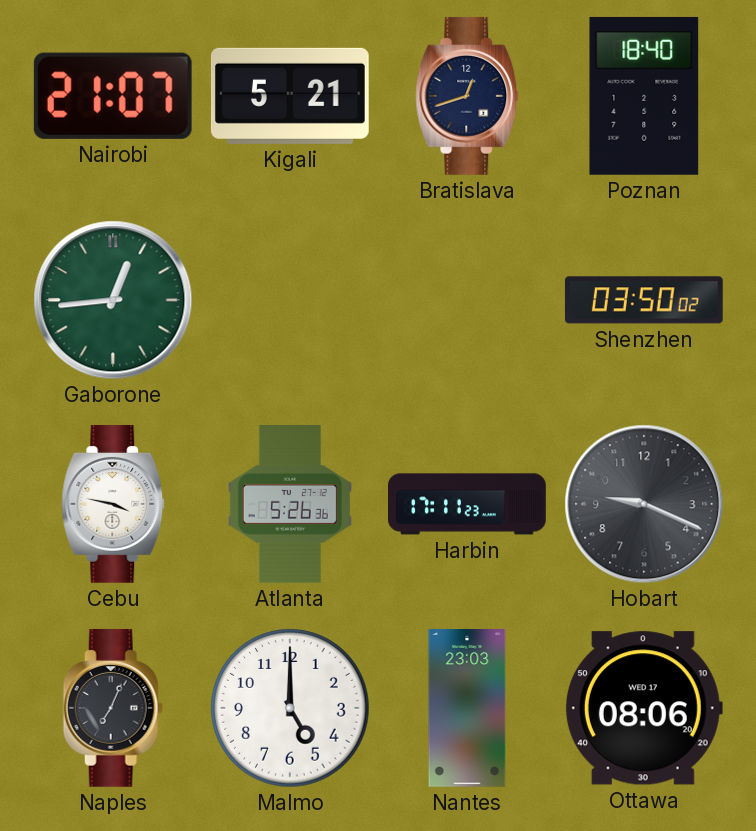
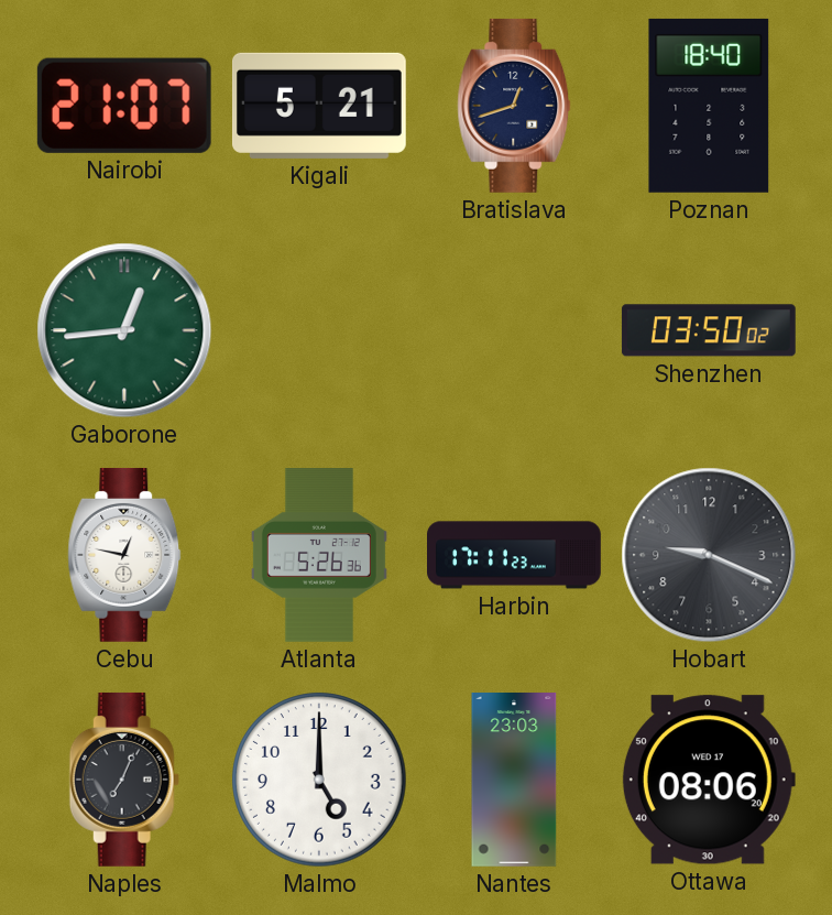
Cebu: 3:47 -> 12:47 (124, 555)
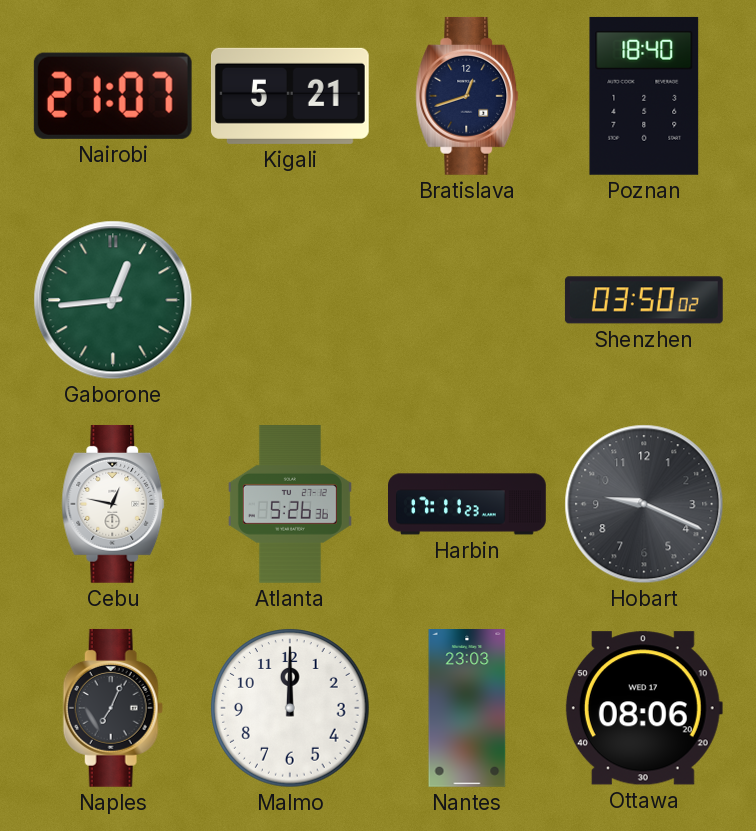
Malmo: 5:00 -> 12:00 (290, 708)
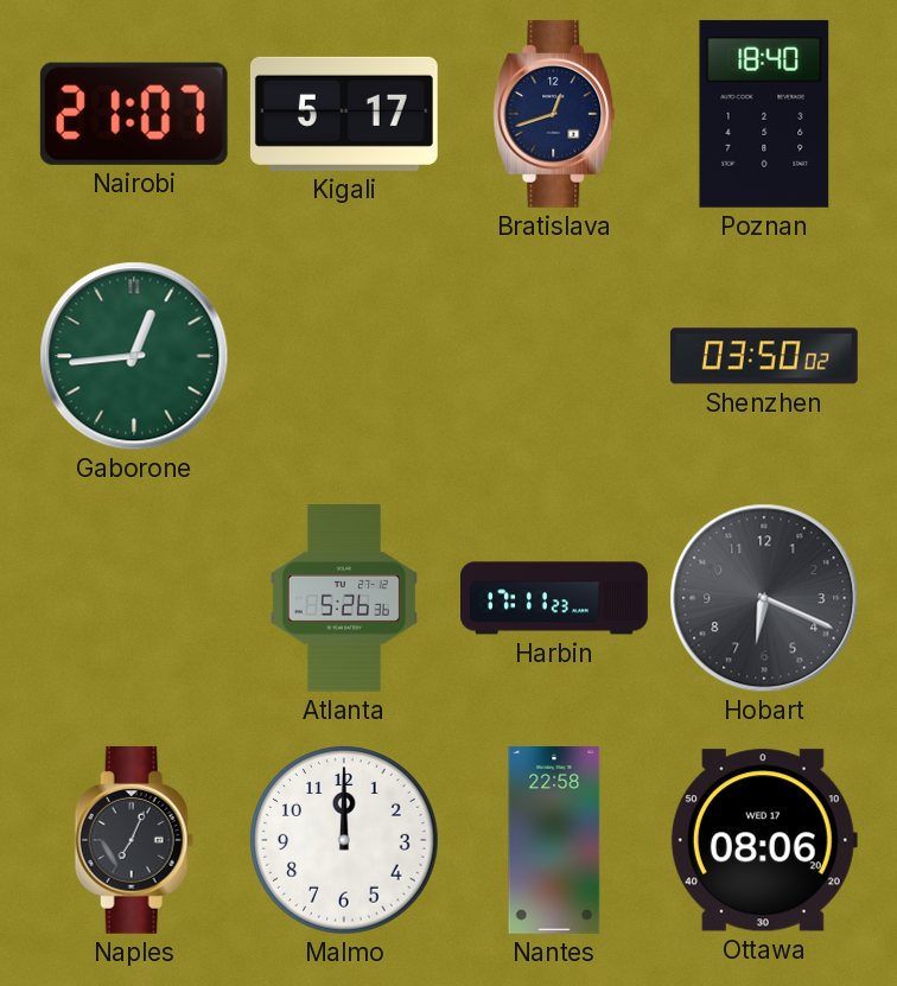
Kigali: 5:21 -> 5:17 (344, 114)
Cebu: 12:47 -> none (113, 504)
Hobart: 9:19 -> 6:19 (764, 598)
Nantes: 23:03 -> 22:58 (554, 841)
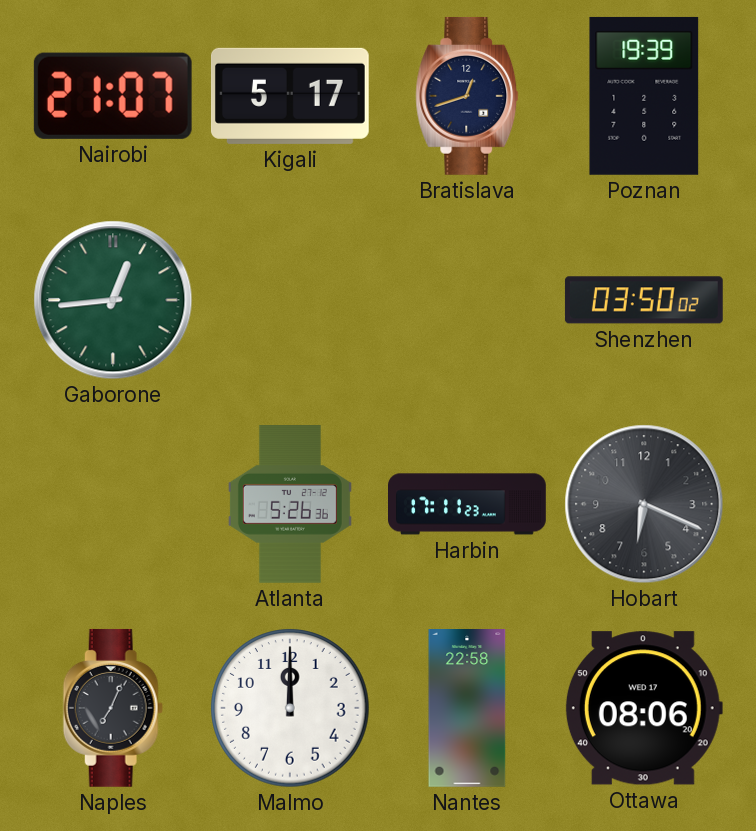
Poznan: 18:40 -> 19:39 (644, 96)
